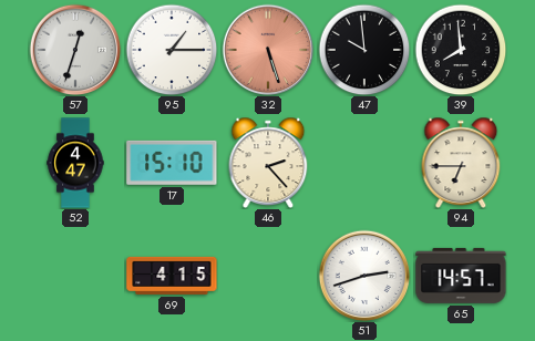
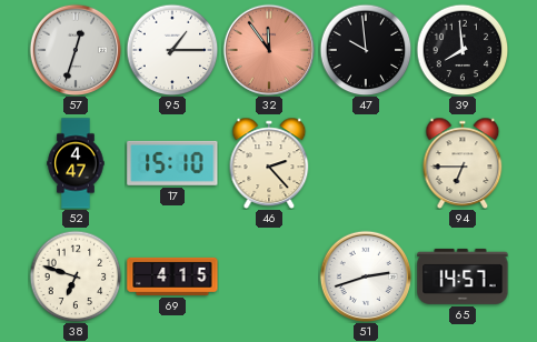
32: 5:27 -> 11:54 (269, 50)
38: none -> 6:48 (76, 276)
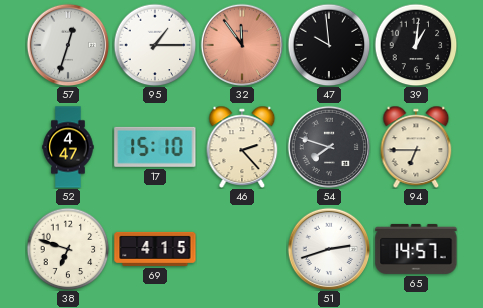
39: 7:59 -> 1:01 (416, 45)
54: none -> 7:48 (329, 147)
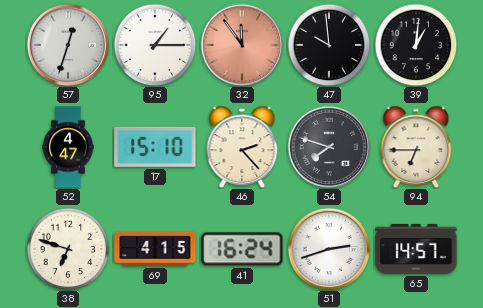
41: none -> 16:24 (242, 249)
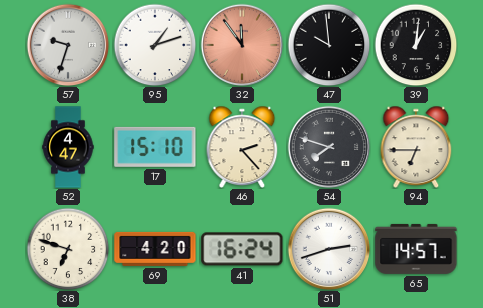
57: 12:33 -> 9:33 (68, 45)
95: 1:15 -> 1:12 (155, 45)
69: 4:15 -> 4:20 (155, 249)
